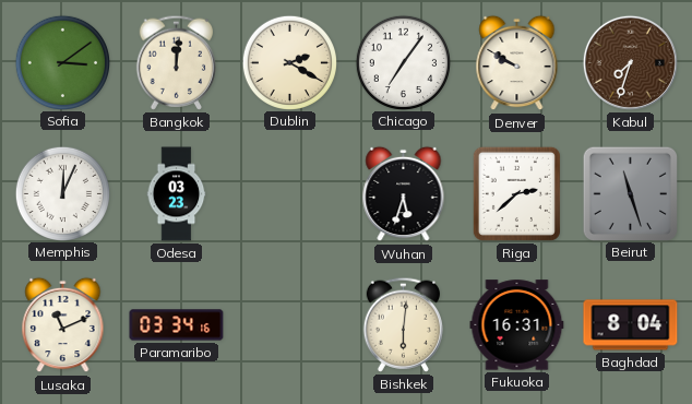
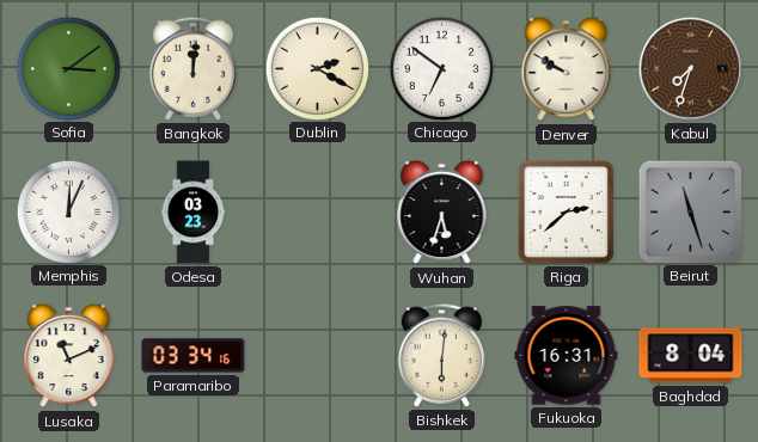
Chicago: 7:06 -> 6:51 (441, 68)
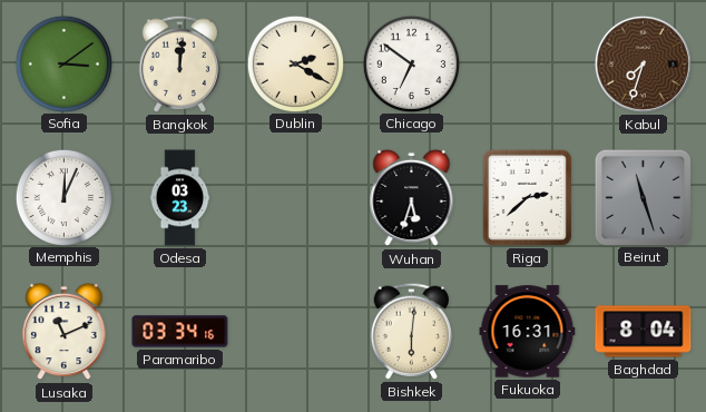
Denver: 9:50 -> none (567, 69)
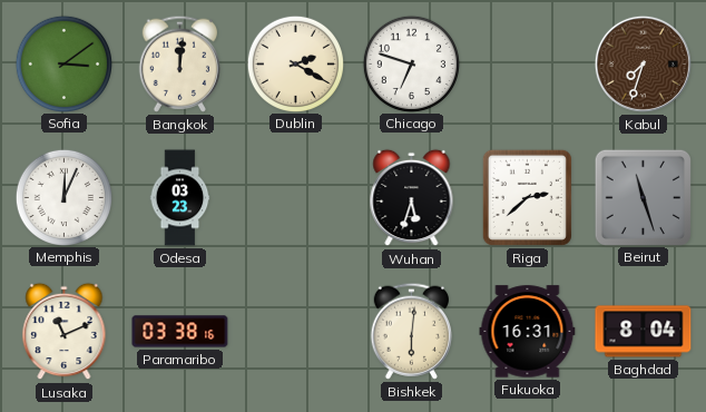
Chicago: 6:51 -> 6:48 (411, 63)
Paramaribo: 03:34 -> 03:38 (180, 332)
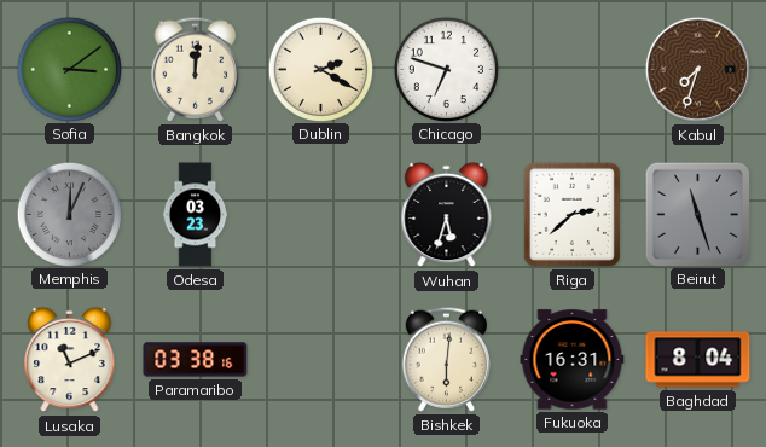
Memphis dial: white -> grey (69, 214)
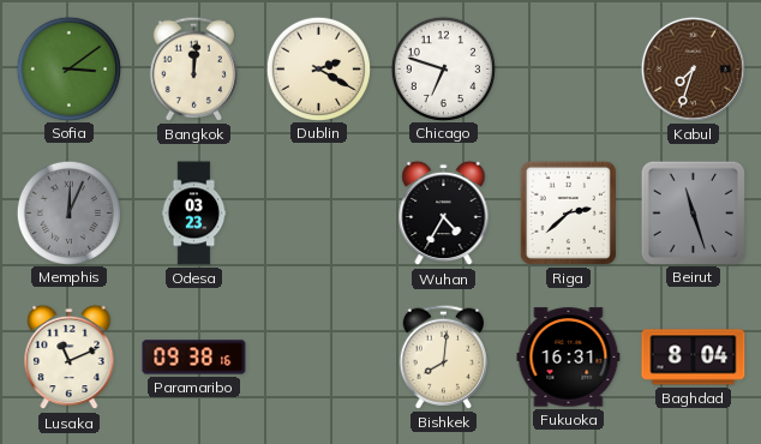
Wuhan: 5:33 -> 4:35 (444, 214)
Paramaribo: 03:38 -> 09:38 (194, 358)
Bishkek: 6:01 -> 8:01 (443, 356)
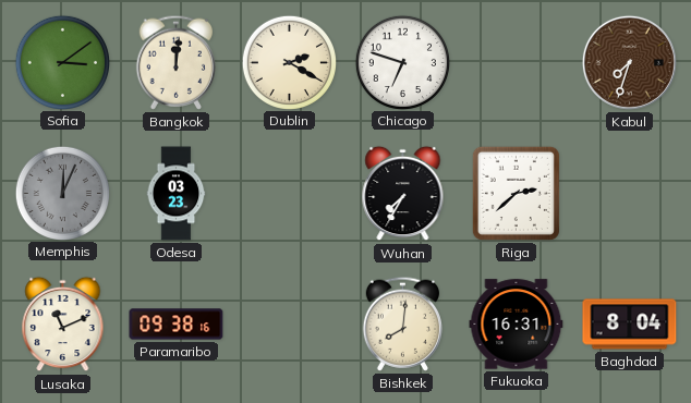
Wuhan: 4:35 -> 7:35 (403, 194)
Beirut: 11:27 -> none (693, 212)
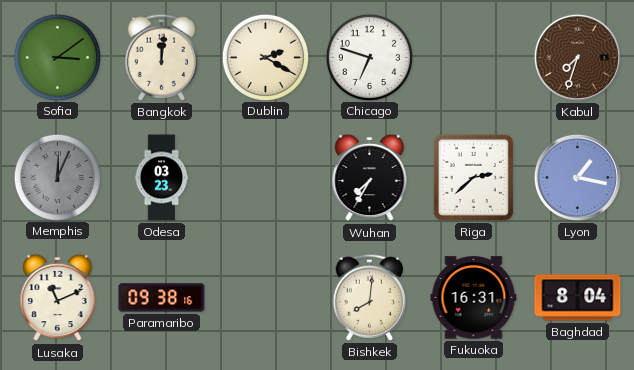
Lyon: none -> 1:17 (577, 177)
